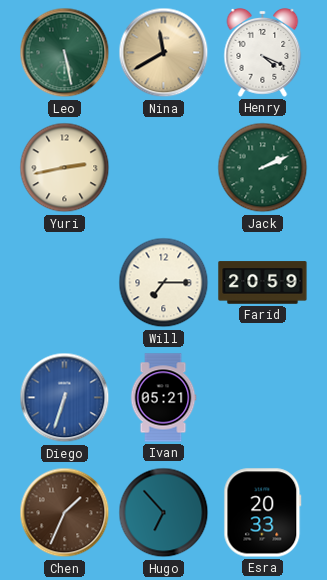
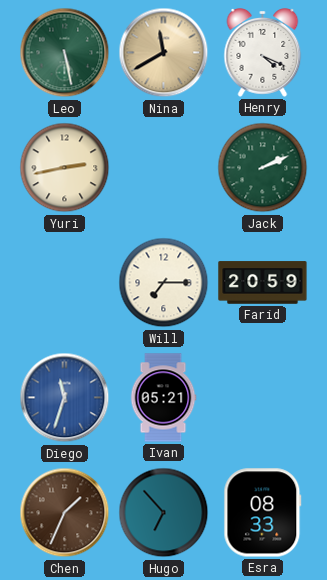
Diego: 6:33 -> 11:33 (65, 398)
Esra: 20:33 -> 08:33 (263, 513)
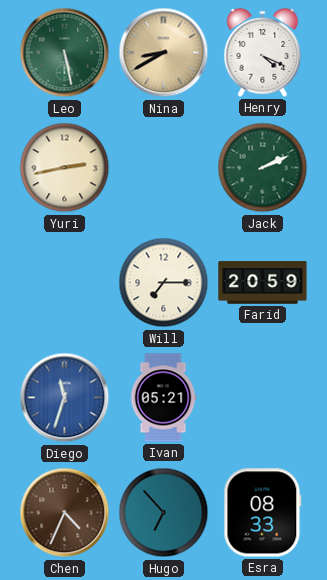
Nina: 11:40 -> 8:40 (164, 53)
Chen: 1:34 -> 4:34 (65, 513)
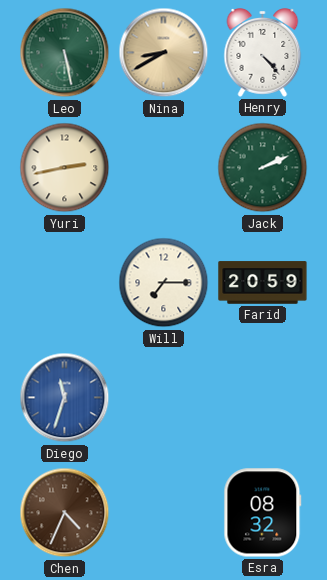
Henry: 4:19 -> 4:23 (263, 53)
Ivan: 05:21 -> none (163, 398)
Hugo: 6:53 -> none (164, 513)
Esra: 08:33 -> 08:32 (263, 513)
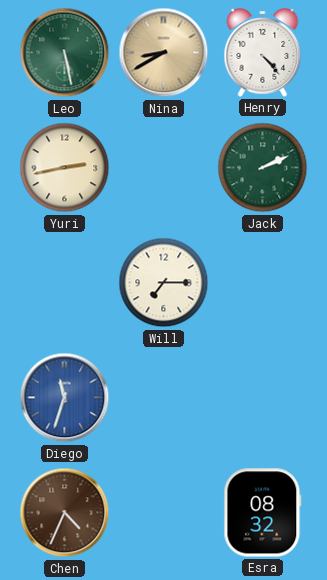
Farid: 20:59 -> none (263, 283)
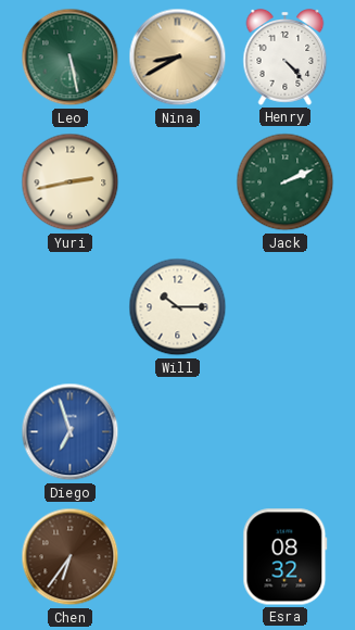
Will: 7:15 -> 10:15 (178, 307)
Diego: 11:33 -> 6:57 (71, 432)
Chen: 4:34 -> 6:36 (71, 557)
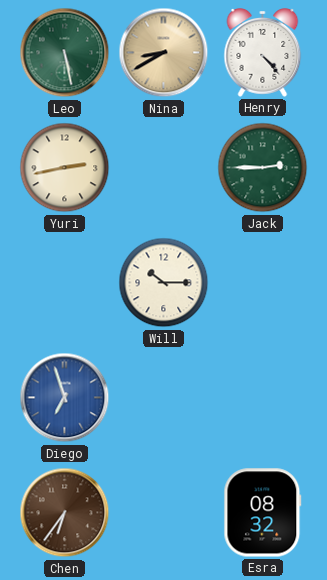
Jack: 2:11 -> 2:45 (263, 168)
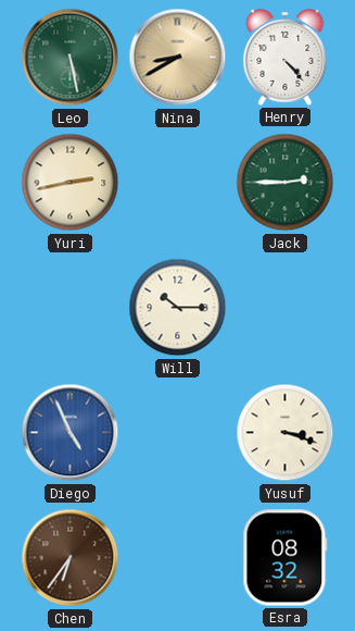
Diego: 6:57 -> 4:56 (71, 433)
Yusuf: none -> 3:18 (286, 433)
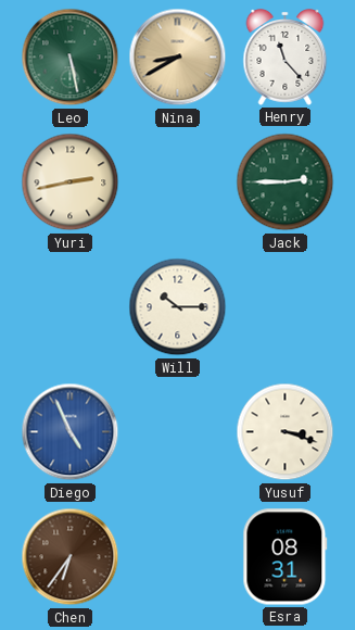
Henry: 4:23 -> 11:23 (286, 58)
Esra: 08:32 -> 08:31 (286, 557)
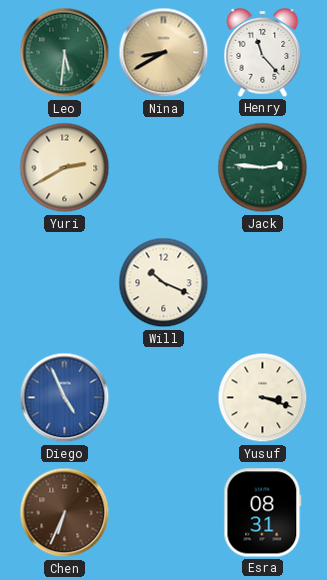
Leo: 5:28 -> 5:31 (65, 53)
Yuri: 2:43 -> 2:40 (65, 168)
Jack: 2:45 -> 2:46 (263, 168)
Will: 10:15 -> 10:19 (164, 283)
Chen: 6:36 -> 6:34 (65, 513)
